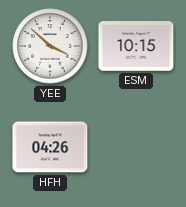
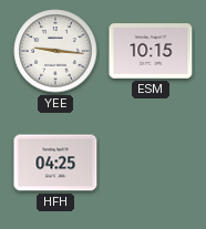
YEE: 3:52 -> 9:16 (55, 51)
HFH: 04:26 -> 04:25 (55, 163)
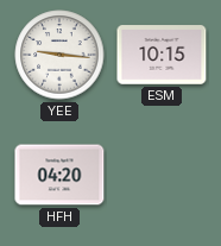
HFH: 04:25 -> 04:20 (59, 175)
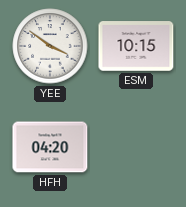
YEE: 9:16 -> 3:51 (50, 46)
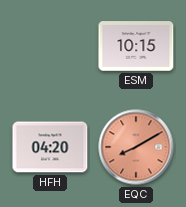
YEE: 3:51 -> none (50, 46)
EQC: none -> 8:10 (136, 147)
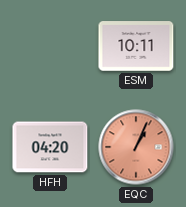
ESM: 10:15 -> 10:11 (136, 46)
EQC: 8:10 -> 1:04 (136, 147)
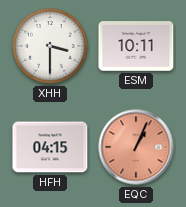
XHH: none -> 3:30 (50, 46)
HFH: 04:20 -> 04:15 (50, 147)
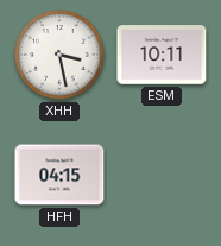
XHH: 3:30 -> 3:28 (59, 55)
EQC: 1:04 -> none (136, 147)
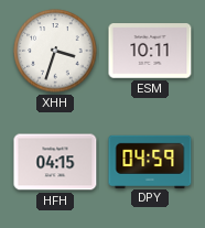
XHH: 3:28 -> 3:33 (55, 51)
DPY: none -> 04:59 (150, 161)
